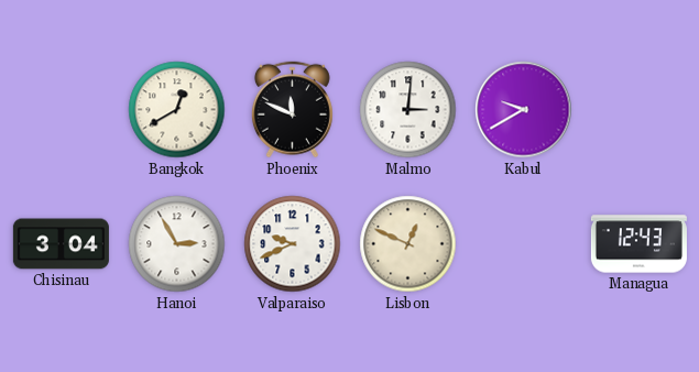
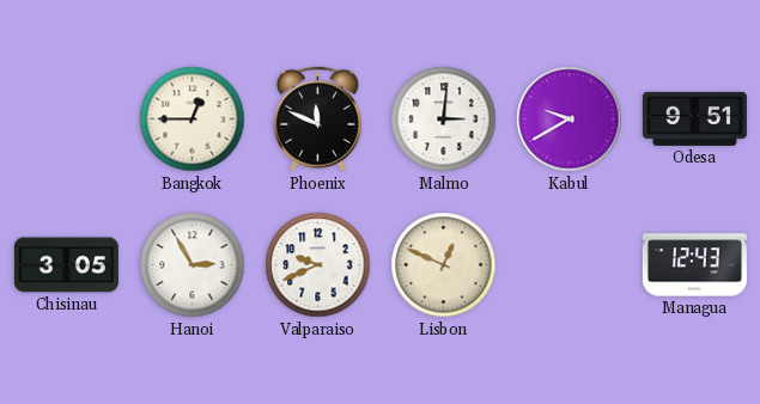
Bangkok: 12:40 -> 12:45 (193, 120)
Odesa: none -> 9:51 (694, 118)
Chisinau: 3:04 -> 3:05 (66, 265)
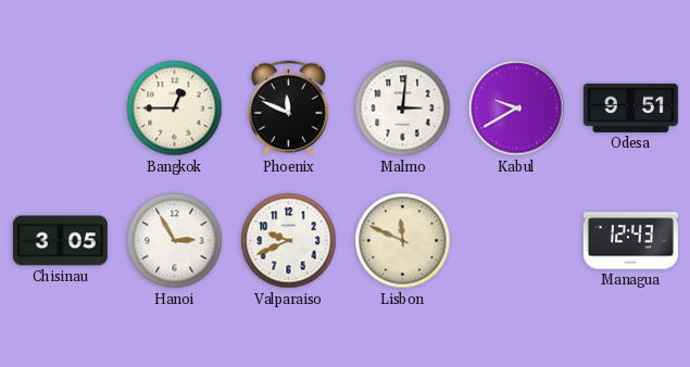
Lisbon: 12:49 -> 11:49 (403, 241)
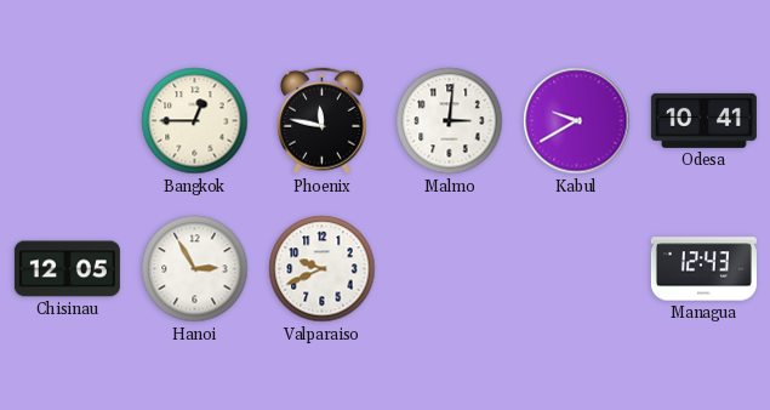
Phoenix: 11:49 -> 11:47 (321, 121)
Odesa: 9:51 -> 10:41 (703, 120)
Chisinau: 3:05 -> 12:05 (67, 269)
Lisbon: 11:49 -> none (403, 241)
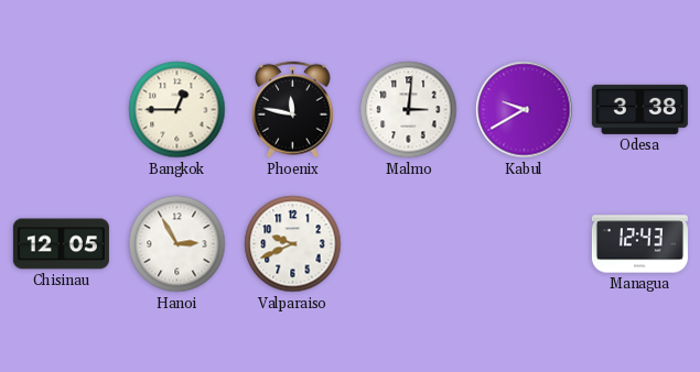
Odesa: 10:41 -> 3:38 (639, 109)
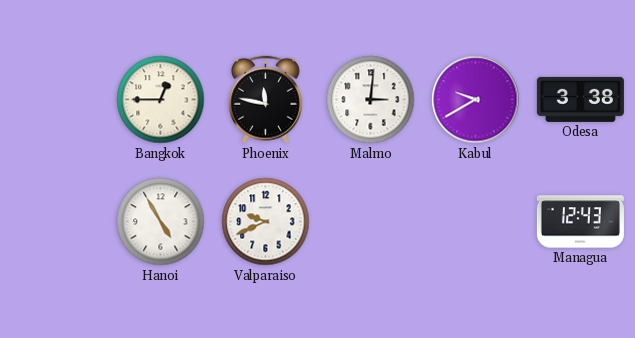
Chisinau: 12:05 -> none (61, 244)
Hanoi: 2:55 -> 4:55 (161, 222)
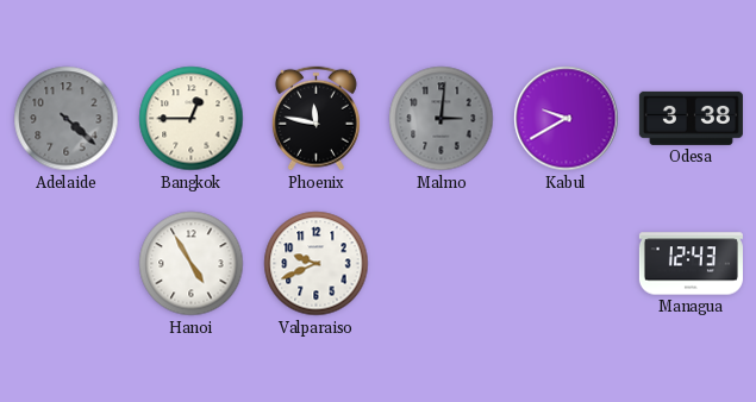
Adelaide: none -> 4:22 (67, 119)
Malmo dial: white -> grey (442, 119)
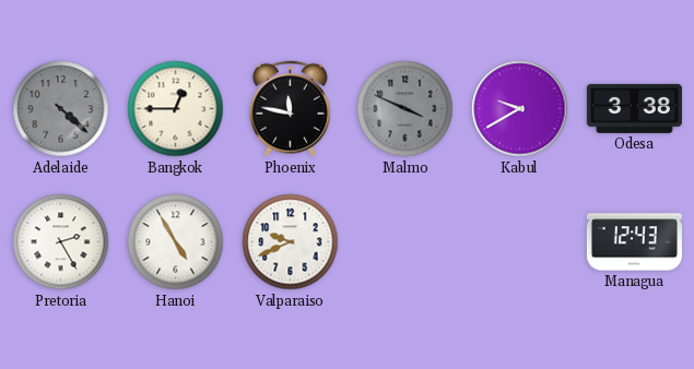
Malmo: 3:01 -> 3:49 (405, 109)
Pretoria: none -> 2:25 (61, 242)
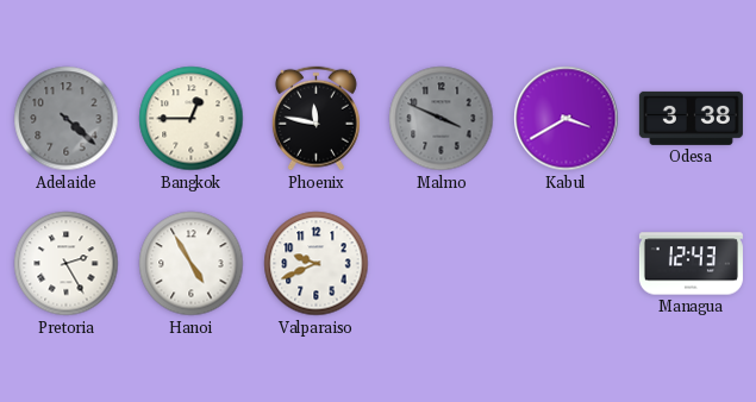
Kabul: 9:40 -> 3:40 (567, 119)
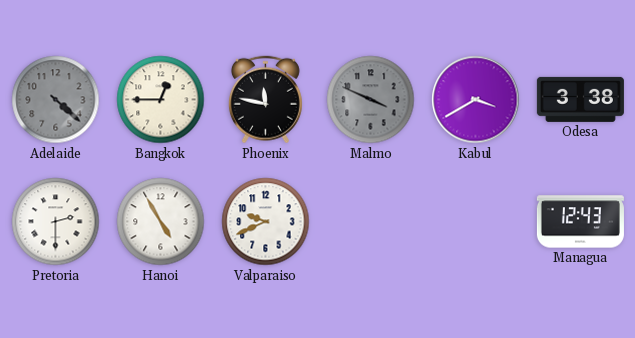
Pretoria: 2:25 -> 2:30 (56, 222)
